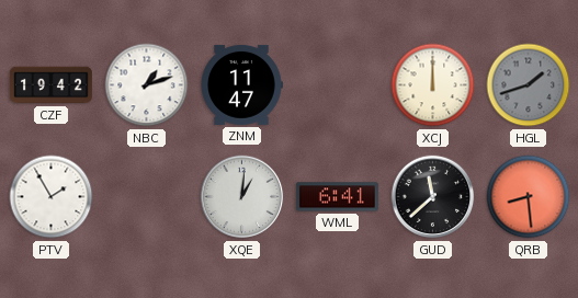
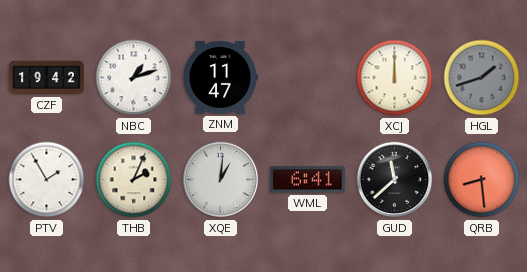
THB: none -> 2:04 (134, 180)
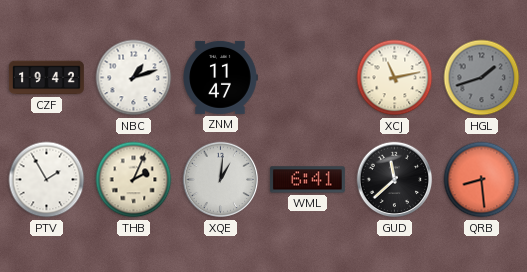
XCJ: 12:00 -> 11:13 (395, 78)
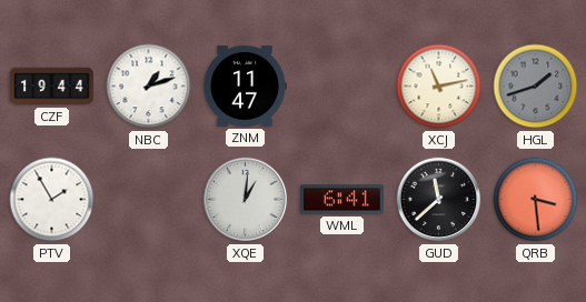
CZF: 19:42 -> 19:44 (51, 87)
THB: 2:04 -> none (134, 180)
QRB: 8:29 -> 3:29 (536, 200)
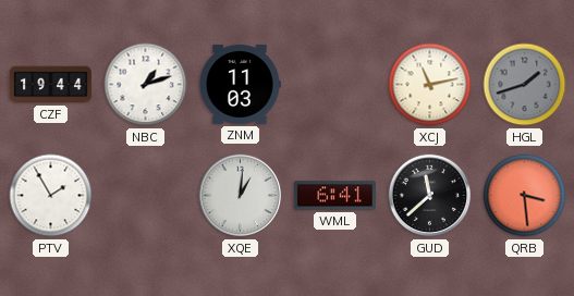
ZNM: 11:47 -> 11:03 (240, 84)
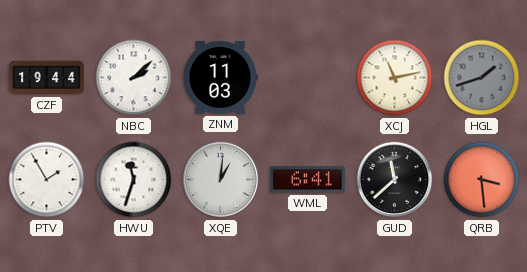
NBC: 1:12 -> 2:08 (134, 78)
HWU: none -> 11:33 (134, 180)
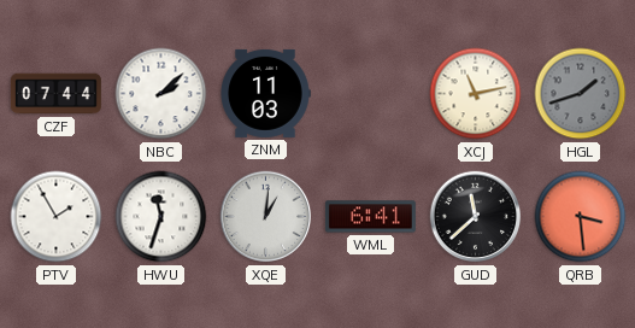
CZF: 19:44 -> 07:44 (55, 94)
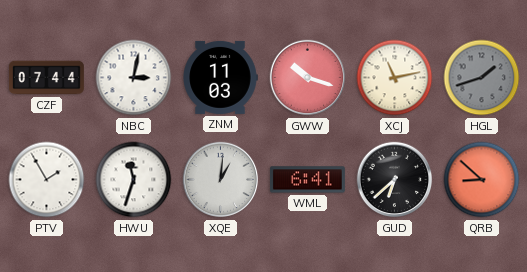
NBC: 2:08 -> 3:02 (134, 78)
GWW: none -> 10:18 (308, 78)
GUD: 11:38 -> 6:38 (395, 180)
QRB: 3:29 -> 8:52 (482, 180)
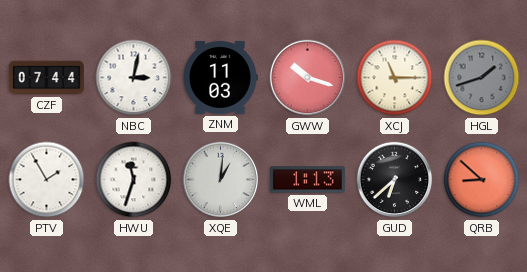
XCJ: 11:13 -> 11:15 (395, 78)
WML: 6:41 -> 1:13 (307, 180)
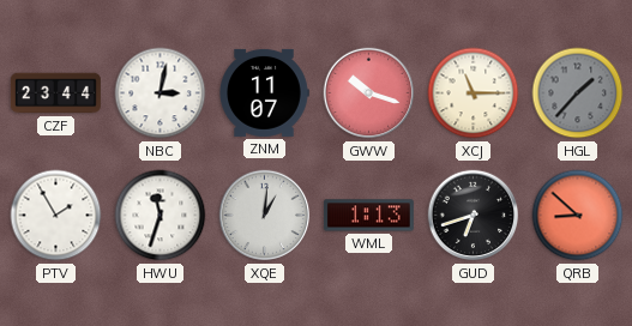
CZF: 07:44 -> 23:44 (55, 93)
ZNM: 11:03 -> 11:07 (264, 92)
HGL: 1:42 -> 1:37 (578, 93)
GUD: 6:38 -> 6:42 (474, 216)
